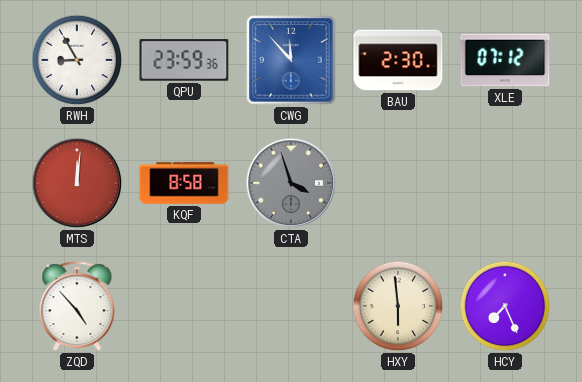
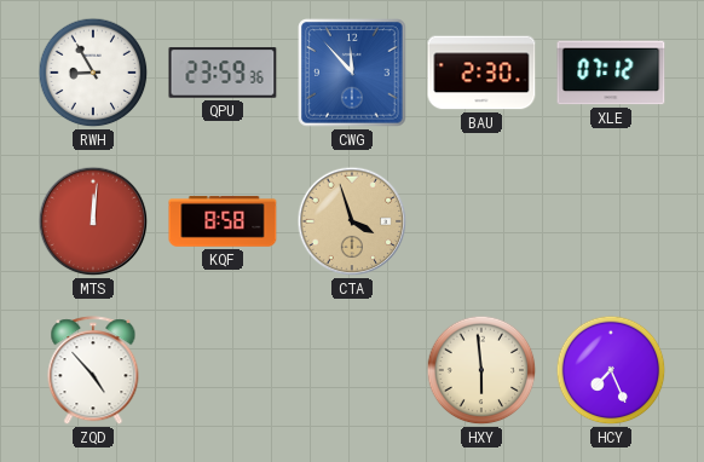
CTA dial: grey -> champagne (352, 221)
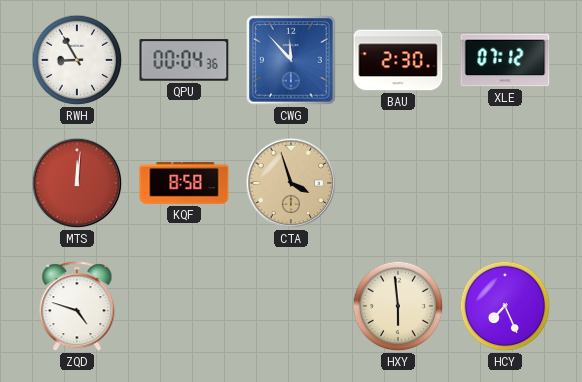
QPU: 23:59 -> 00:04 (184, 60)
ZQD: 4:53 -> 4:48 (77, 307)
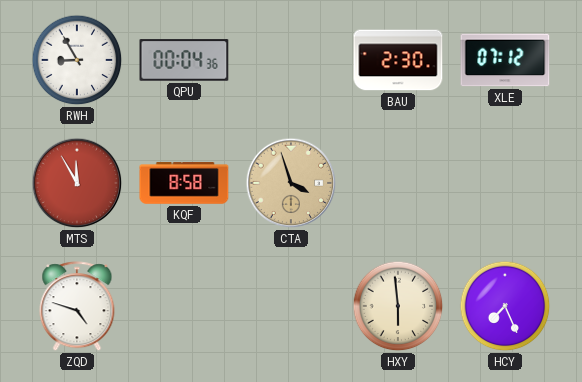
CWG: 11:53 -> none (291, 60)
MTS: 12:01 -> 11:55 (77, 183)
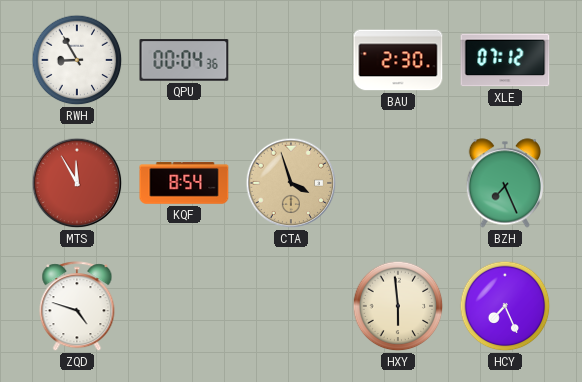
KQF: 8:58 -> 8:54 (184, 183)
BZH: none -> 7:26 (504, 183)
